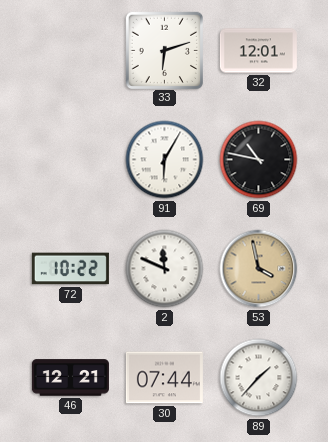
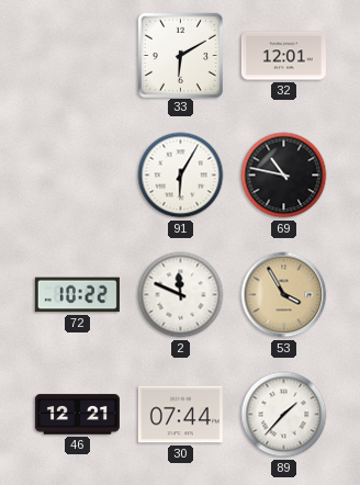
33: 6:12 -> 6:10 (180, 55)
53: 3:58 -> 3:55 (284, 295)
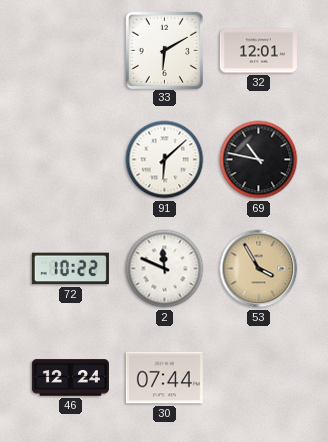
91: 6:05 -> 6:08 (165, 160)
46: 12:21 -> 12:24 (70, 378)
89: 1:37 -> none (284, 415)
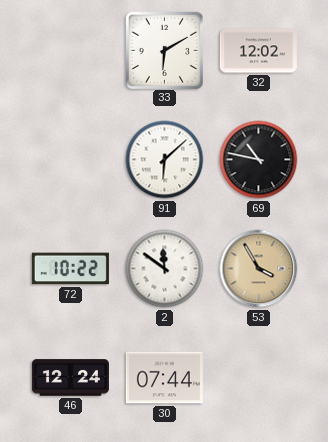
32: 12:01 -> 12:02 (258, 51)
2: 11:49 -> 11:51 (165, 269)
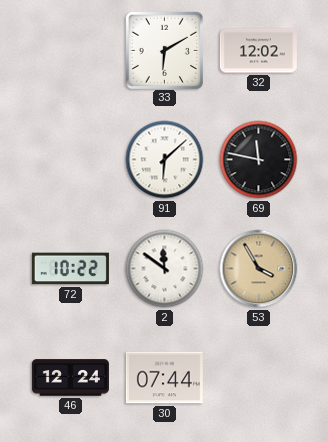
69: 10:47 -> 11:47 (259, 160)
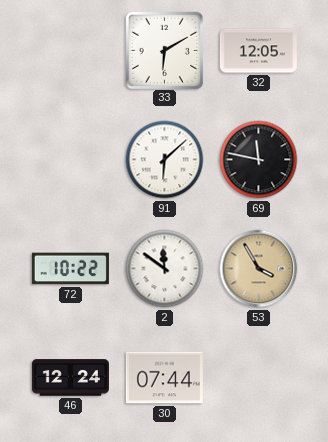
32: 12:02 -> 12:05 (258, 51)
